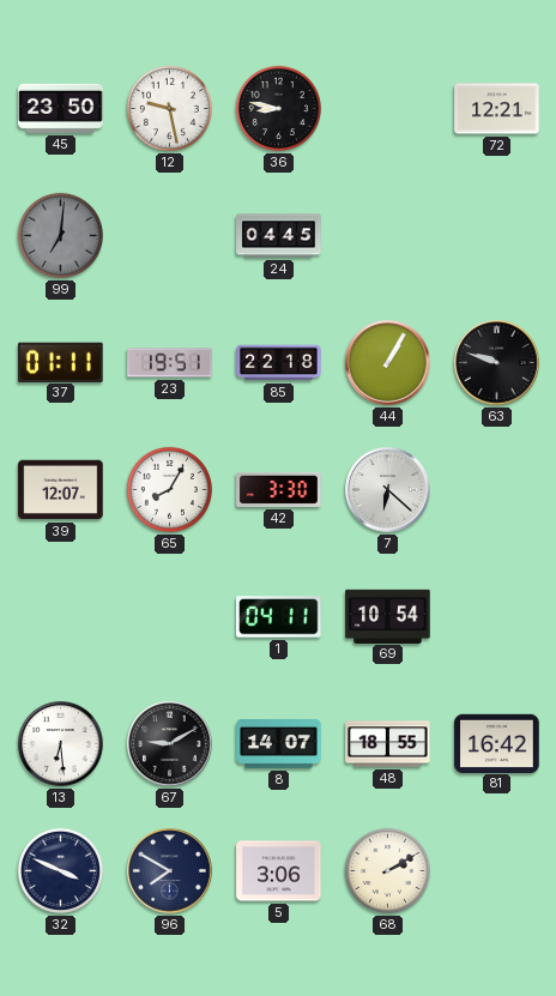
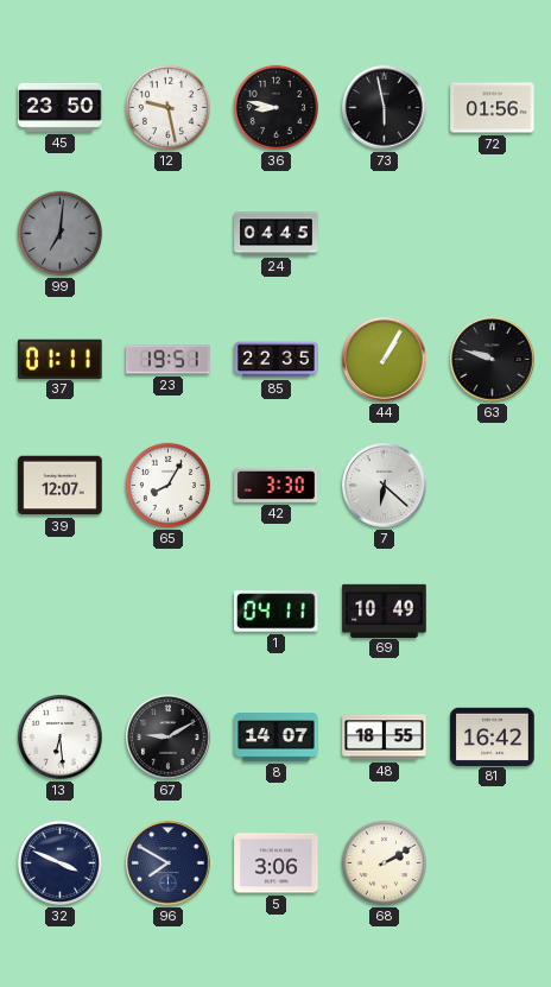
73: none -> 5:58 (385, 108)
72: 12:21 -> 01:56 (493, 108)
85: 22:18 -> 22:35 (277, 360)
69: 10:54 -> 10:49 (385, 610)
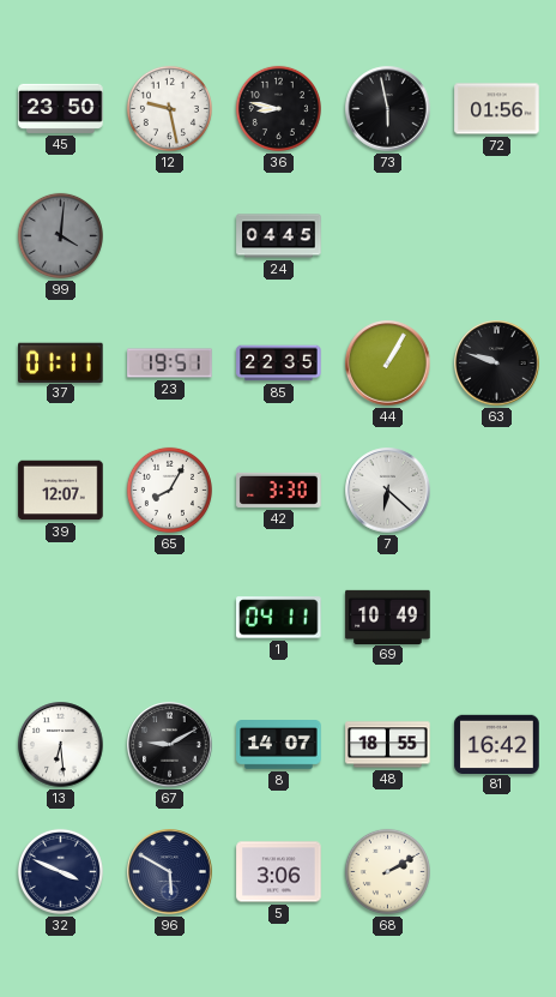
99: 7:01 -> 4:01 (60, 235)
96: 7:50 -> 5:50 (170, 872)
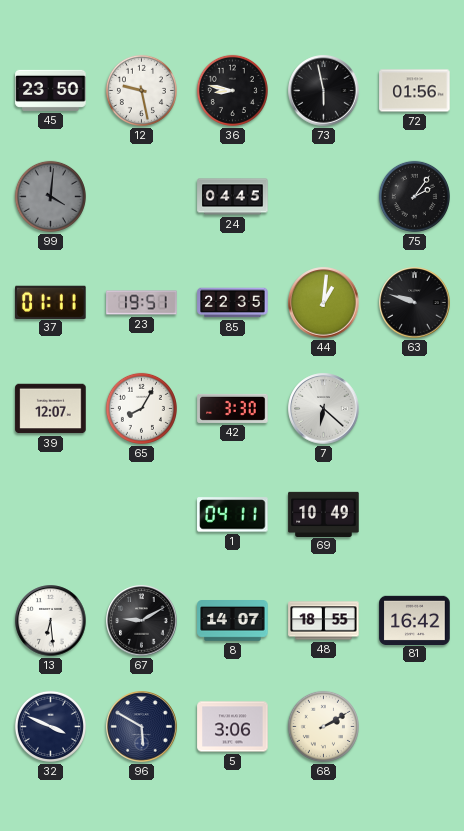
75: none -> 2:06 (414, 196)
44: 1:05 -> 1:01 (324, 303)
